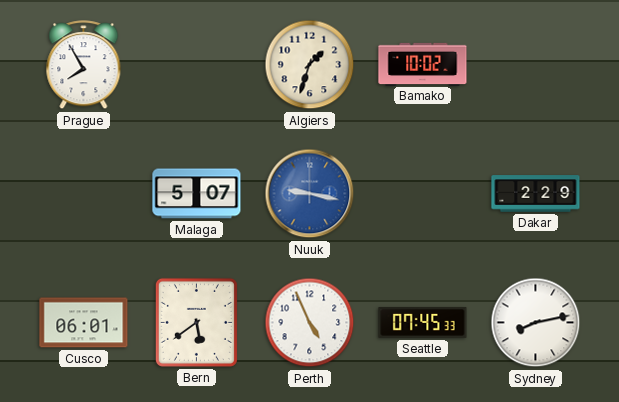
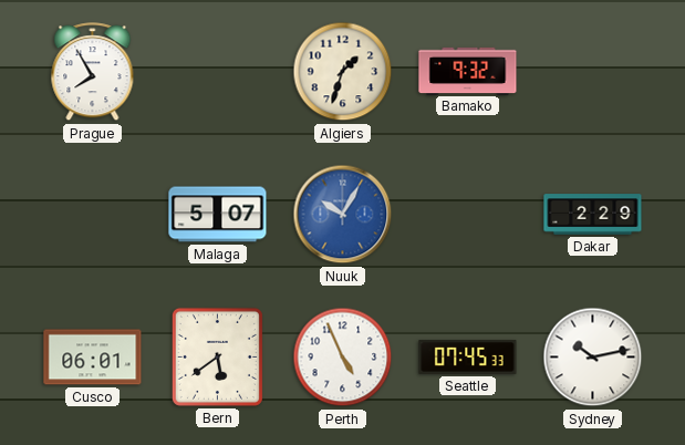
Bamako: 10:02 -> 9:32 (468, 71)
Nuuk: 9:17 -> 10:05 (343, 215)
Sydney: 8:13 -> 10:13 (593, 358)
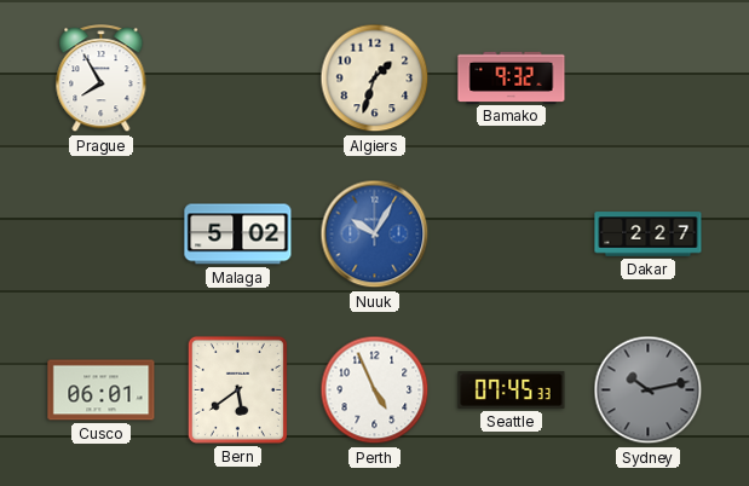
Malaga: 5:07 -> 5:02 (238, 235)
Dakar: 2:29 -> 2:27 (649, 235)
Sydney dial: white -> grey (649, 390)
